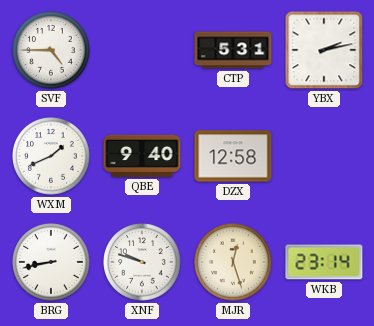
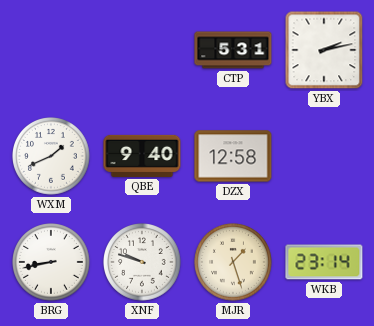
SVF: 4:45 -> none (52, 51)
MJR: 12:27 -> 1:27 (234, 263)
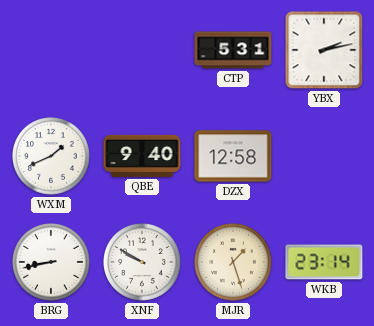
XNF: 9:48 -> 9:50 (143, 263)
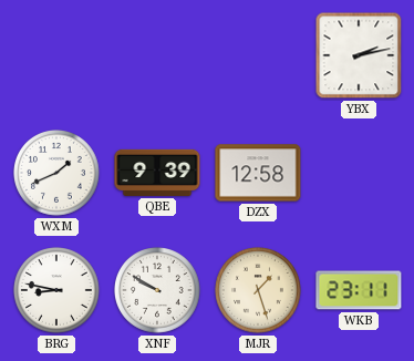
CTP: 5:31 -> none (233, 50)
QBE: 9:40 -> 9:39 (157, 173)
BRG: 8:43 -> 8:47 (58, 291)
WKB: 23:14 -> 23:11 (359, 290)
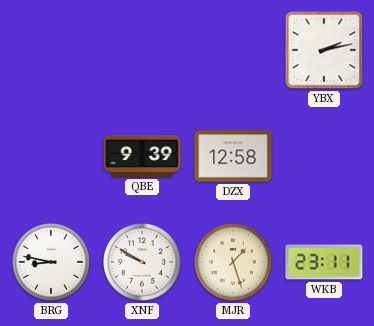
WXM: 1:41 -> none (58, 174)
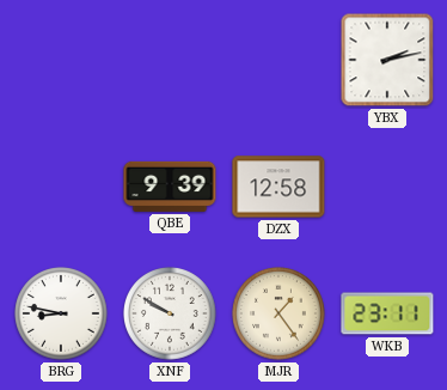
MJR: 1:27 -> 1:24 (280, 315)
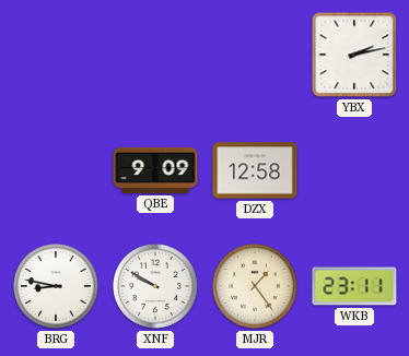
QBE: 9:39 -> 9:09 (155, 170)
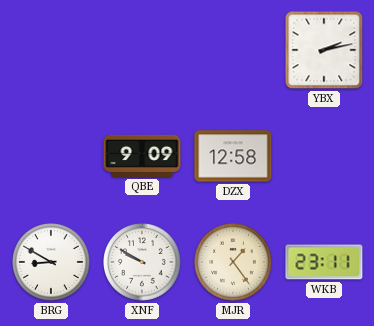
BRG: 8:47 -> 8:50 (52, 263)
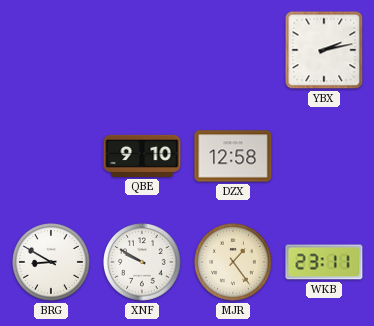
QBE: 9:09 -> 9:10 (142, 156)
